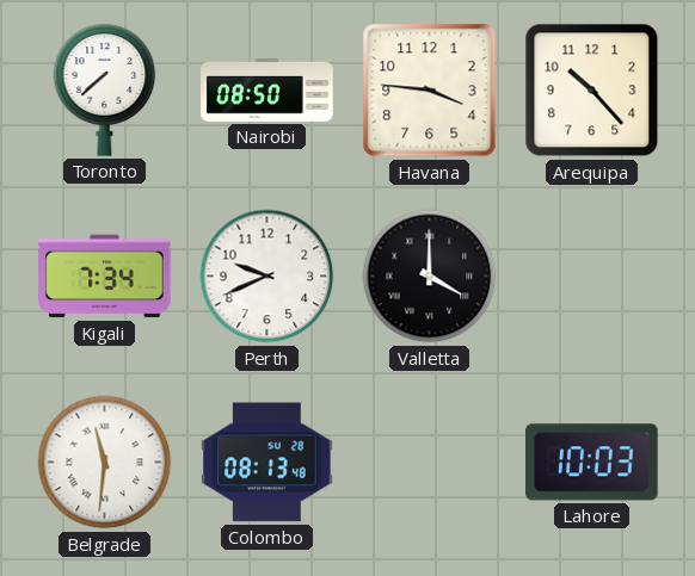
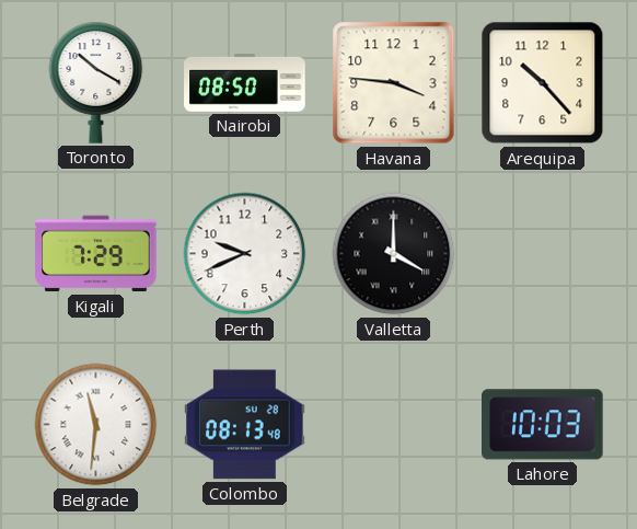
Toronto: 7:38 -> 10:20 (96, 82)
Kigali: 7:34 -> 7:29 (96, 254)
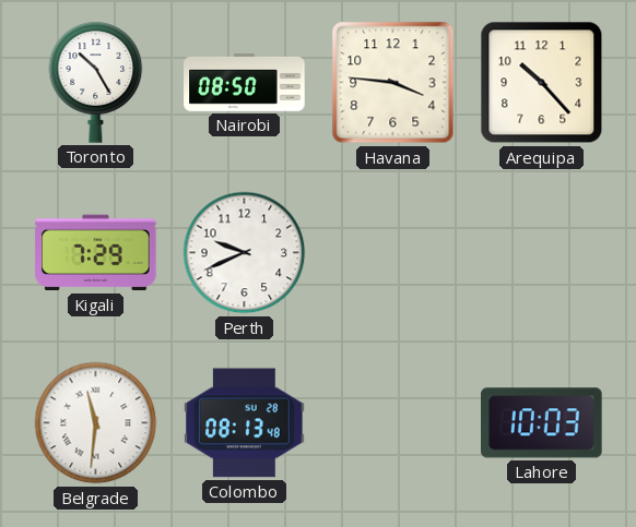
Toronto: 10:20 -> 10:25 (96, 82)
Valletta: 4:00 -> none (394, 254)
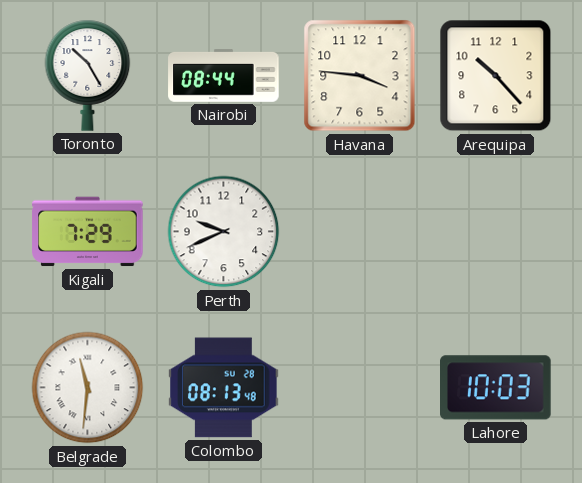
Nairobi: 08:50 -> 08:44 (224, 76)
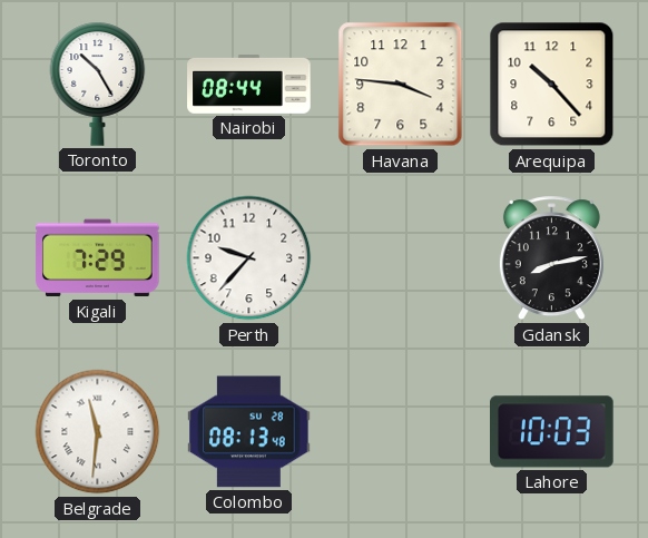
Perth: 9:41 -> 9:37 (249, 258)
Gdansk: none -> 8:13 (551, 258)
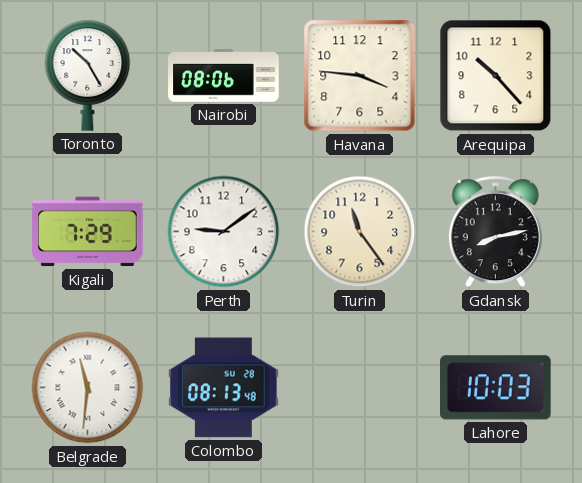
Nairobi: 08:44 -> 08:06 (224, 76)
Perth: 9:37 -> 9:09 (224, 232)
Turin: none -> 11:24 (360, 232)
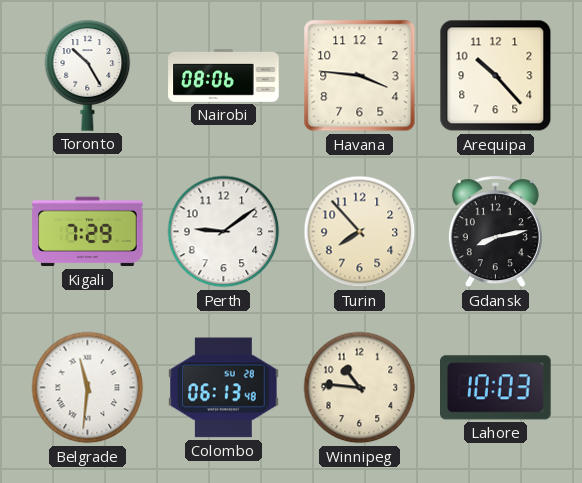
Turin: 11:24 -> 7:53 (360, 232)
Colombo: 08:13 -> 06:13 (224, 388)
Winnipeg: none -> 10:46 (360, 388)
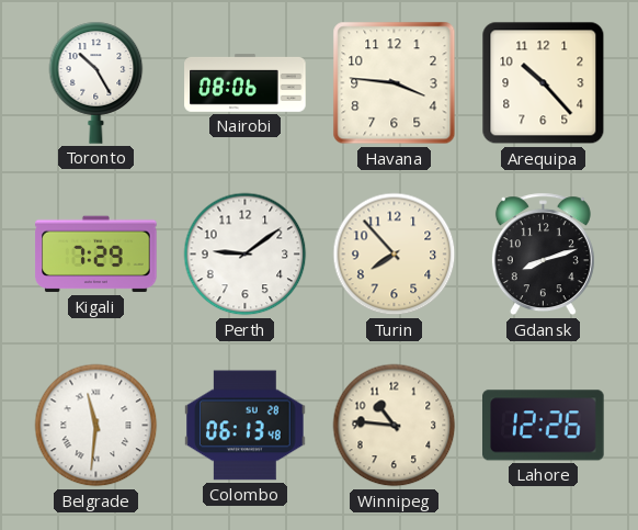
Gdansk: 8:13 -> 8:12 (543, 255)
Lahore: 10:03 -> 12:26 (544, 426)
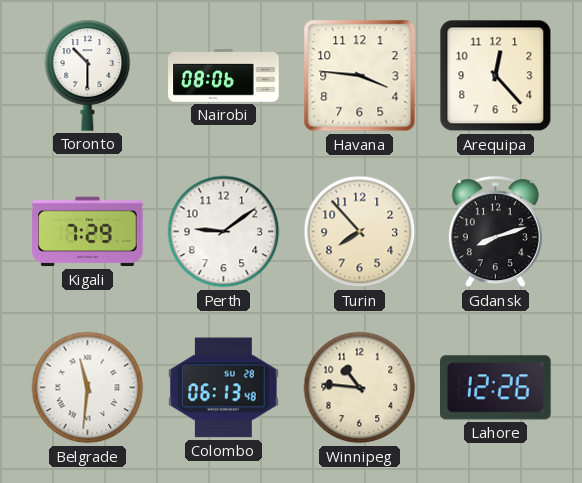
Toronto: 10:25 -> 10:30 (88, 75)
Arequipa: 10:23 -> 12:23 (496, 76)
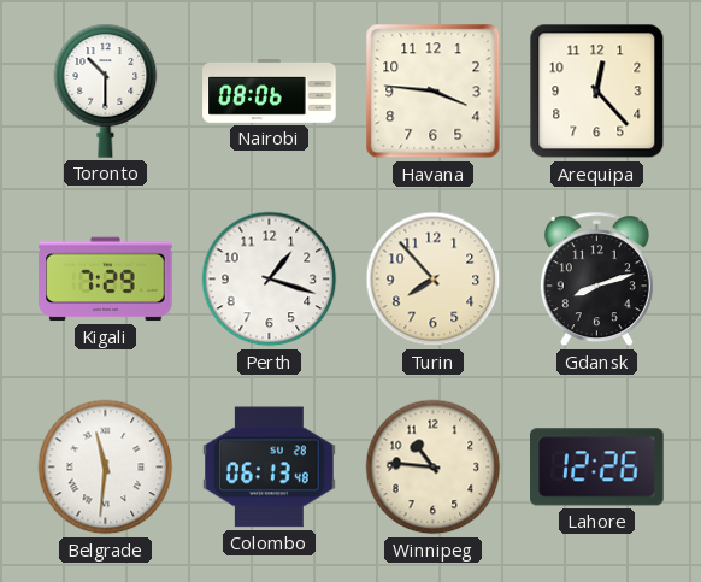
Perth: 9:09 -> 1:18 (270, 280)
